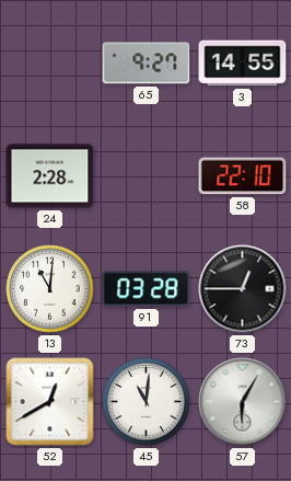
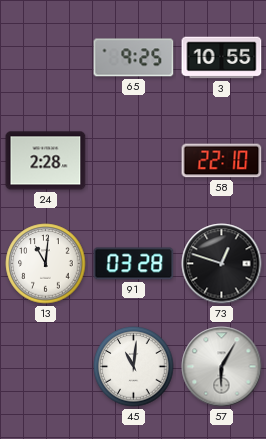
65: 9:27 -> 9:25 (134, 58)
3: 14:55 -> 10:55 (222, 58)
73: 12:45 -> 12:48 (222, 264)
52: 12:40 -> none (50, 402)
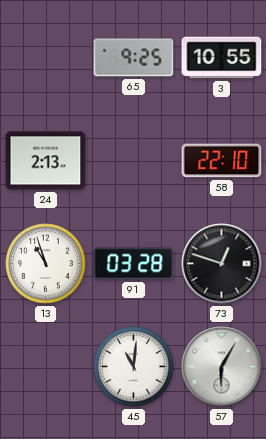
24: 2:28 -> 2:13 (46, 161)
13: 11:01 -> 10:57 (46, 264)
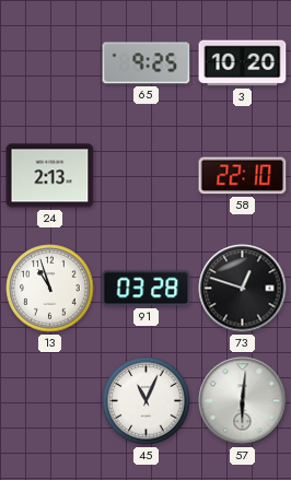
3: 10:55 -> 10:20 (243, 63)
45: 11:01 -> 11:04 (147, 401)
57: 6:05 -> 6:01 (243, 401)
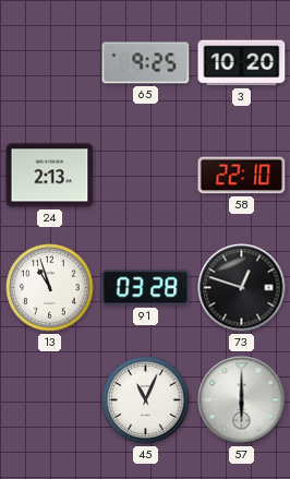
57: 6:01 -> 6:00 (242, 400)
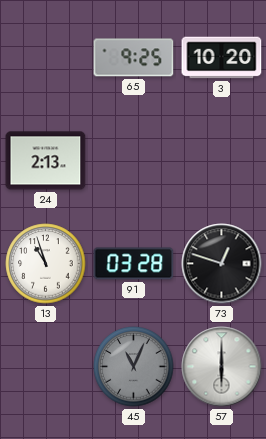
58: 22:10 -> none (242, 176)
45 dial: white -> grey (134, 367)
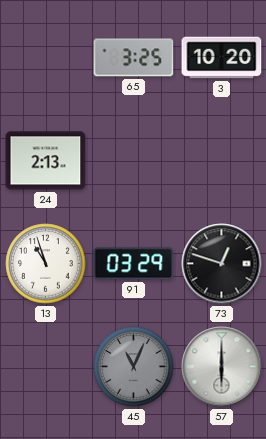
65: 9:25 -> 3:25 (134, 58)
91: 03:28 -> 03:29 (134, 264)
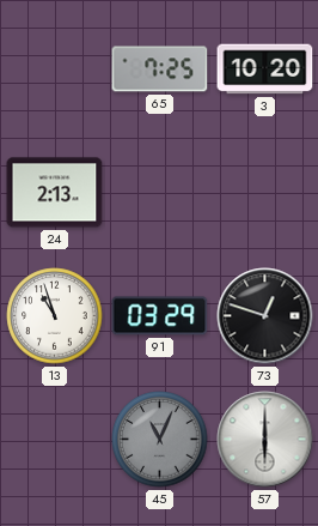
65: 3:25 -> 7:25 (160, 69)
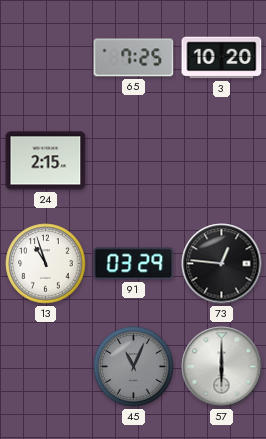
24: 2:13 -> 2:15 (46, 161)
73: 12:48 -> 12:46 (222, 264)
